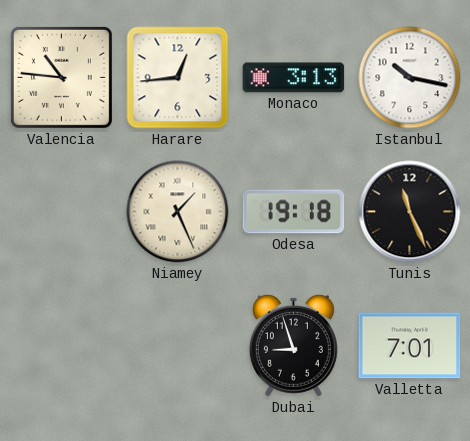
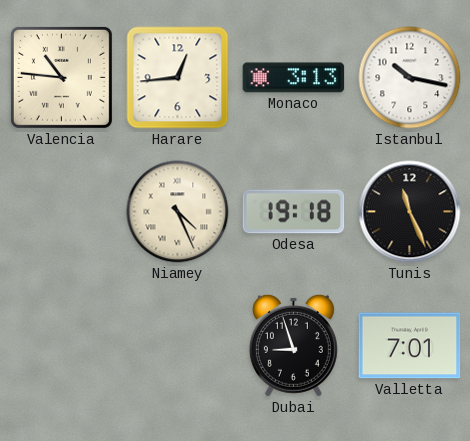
Niamey: 1:26 -> 4:26 (178, 212)
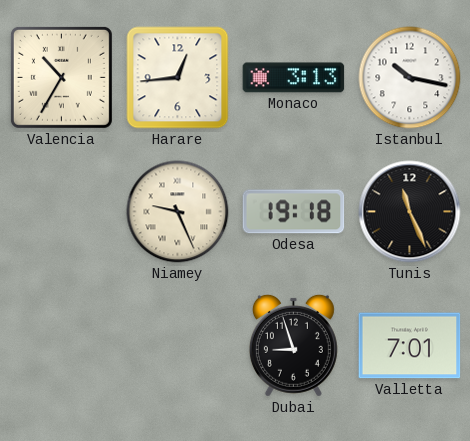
Valencia: 10:46 -> 10:35 (61, 77)
Niamey: 4:26 -> 9:26 (178, 212)
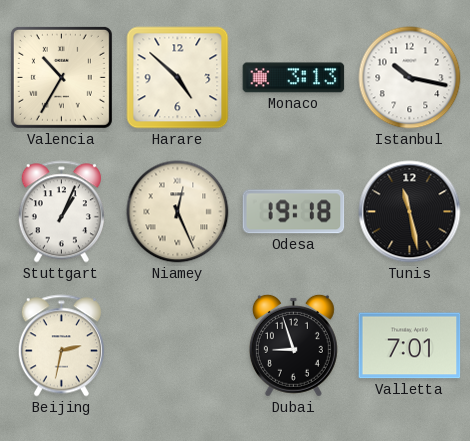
Harare: 12:44 -> 4:52 (178, 78)
Stuttgart: none -> 1:04 (61, 212)
Niamey: 9:26 -> 12:26 (178, 212)
Tunis: 11:26 -> 11:28 (410, 212)
Beijing: none -> 2:32 (61, 346)
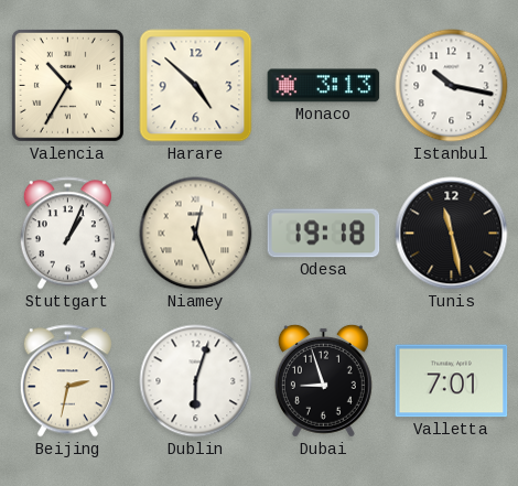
Dublin: none -> 6:03 (196, 381)
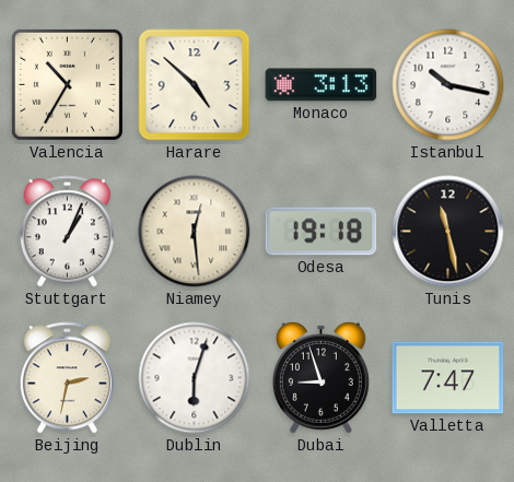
Niamey: 12:26 -> 12:29 (195, 232)
Valletta: 7:01 -> 7:47 (448, 378)
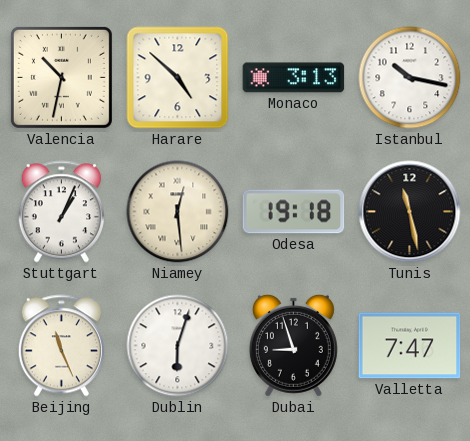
Valencia: 10:35 -> 10:32 (61, 77)
Beijing: 2:32 -> 11:26 (61, 346)
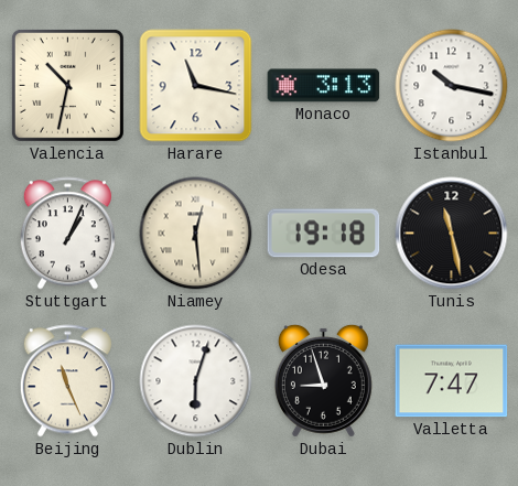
Harare: 4:52 -> 11:17 (196, 86)
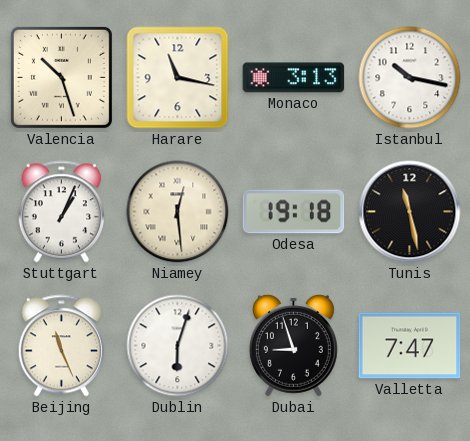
Valencia: 10:32 -> 10:27 (61, 77)
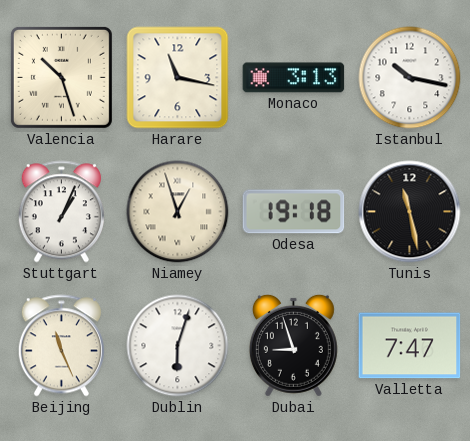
Niamey: 12:29 -> 12:57 (178, 212)
